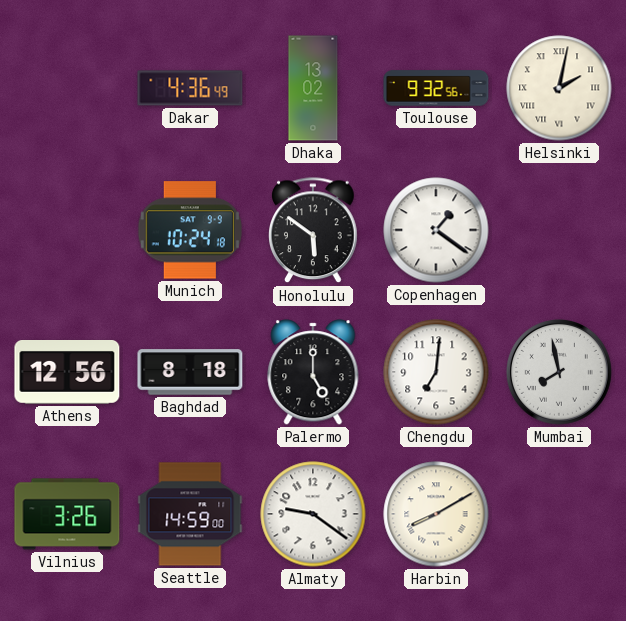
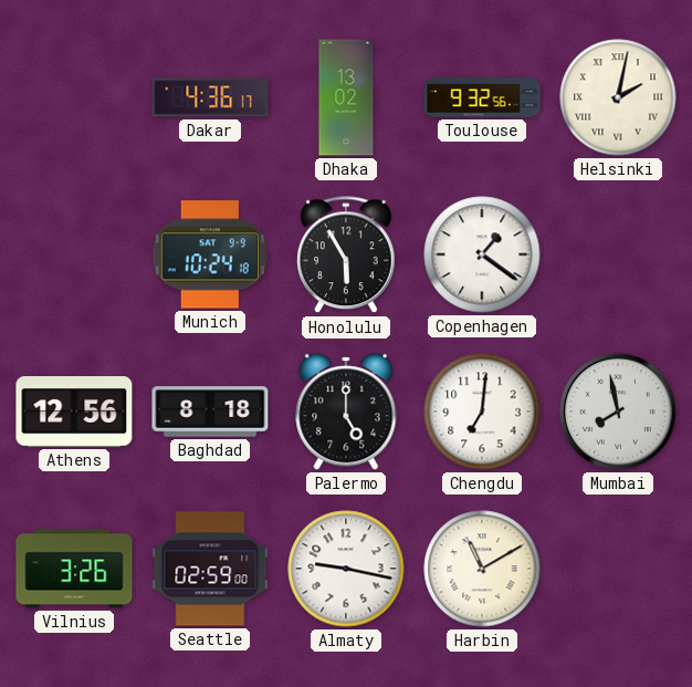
Dakar: 4:36:49 -> 4:36:17 (210, 97)
Honolulu: 5:51 -> 5:55 (347, 256)
Seattle: 14:59 -> 02:59 (210, 569)
Almaty: 9:21 -> 9:17 (346, 569)
Harbin: 8:10 -> 11:10 (482, 569)
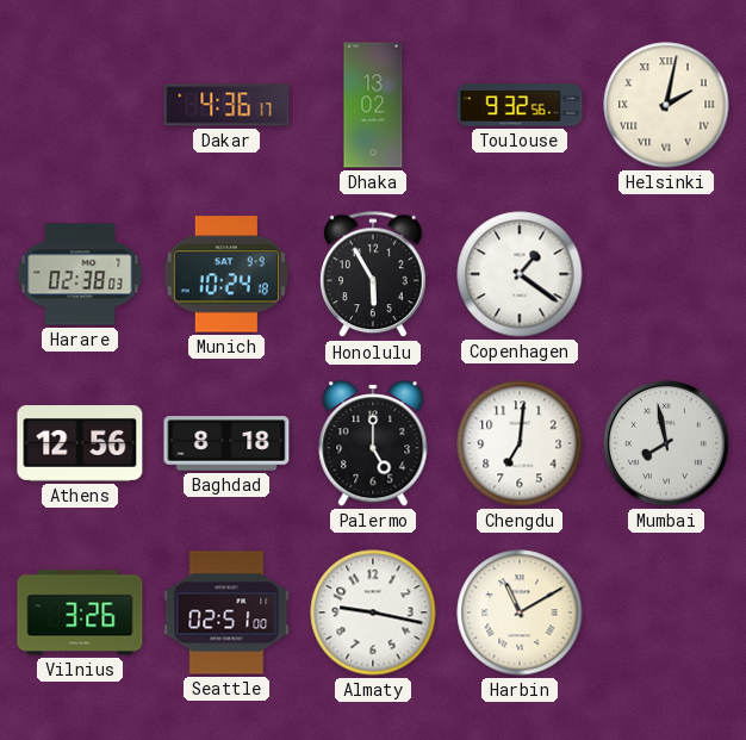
Harare: none -> 02:38 (80, 274)
Seattle: 02:59 -> 02:51 (226, 612)
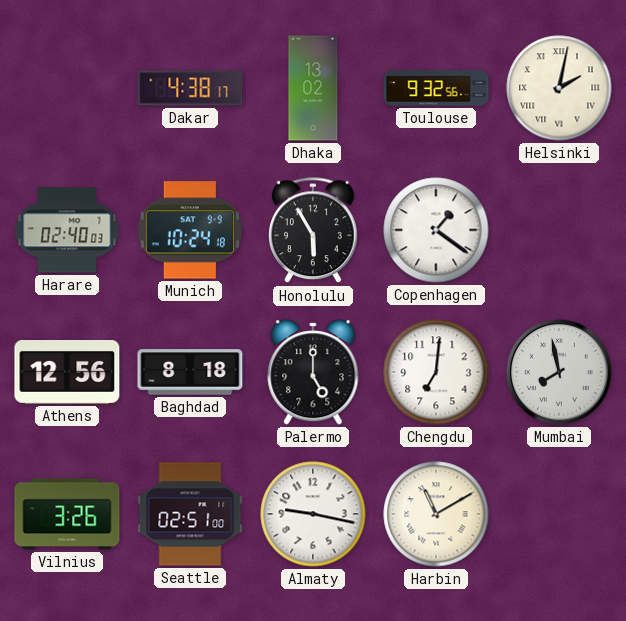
Dakar: 4:36 -> 4:38 (190, 88)
Harare: 02:38 -> 02:40 (67, 230)
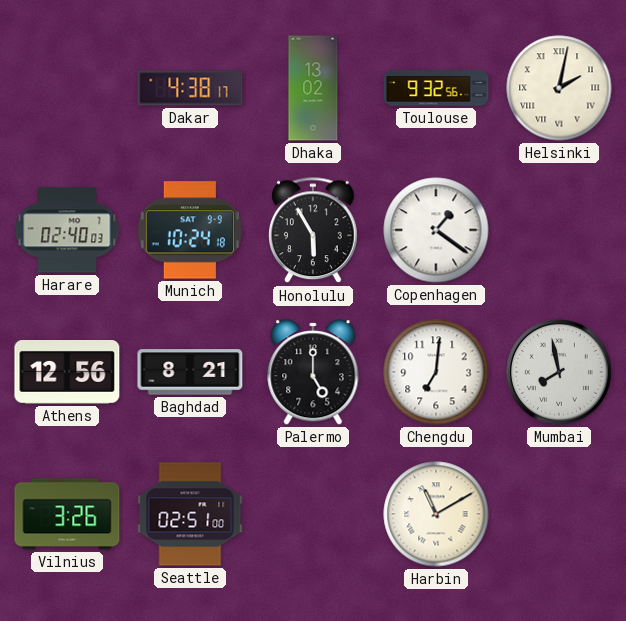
Baghdad: 8:18 -> 8:21 (190, 372)
Almaty: 9:17 -> none (313, 514)
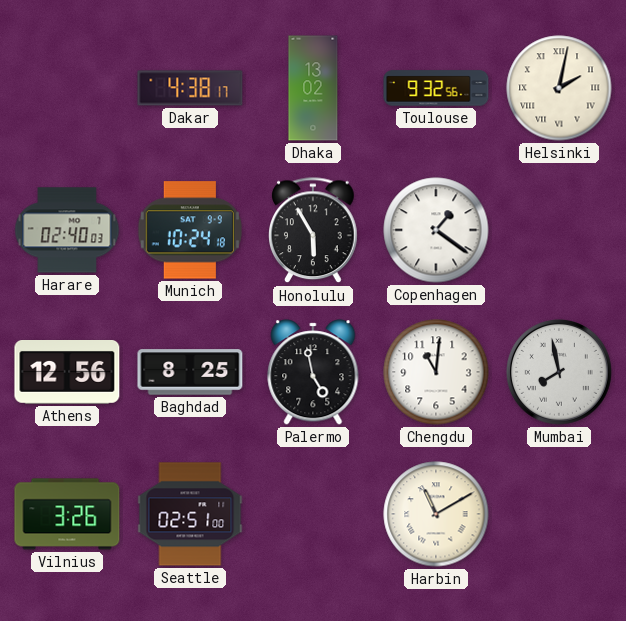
Baghdad: 8:21 -> 8:25 (190, 372)
Palermo: 5:00 -> 4:58 (313, 372)
Chengdu: 7:01 -> 11:01 (436, 372)
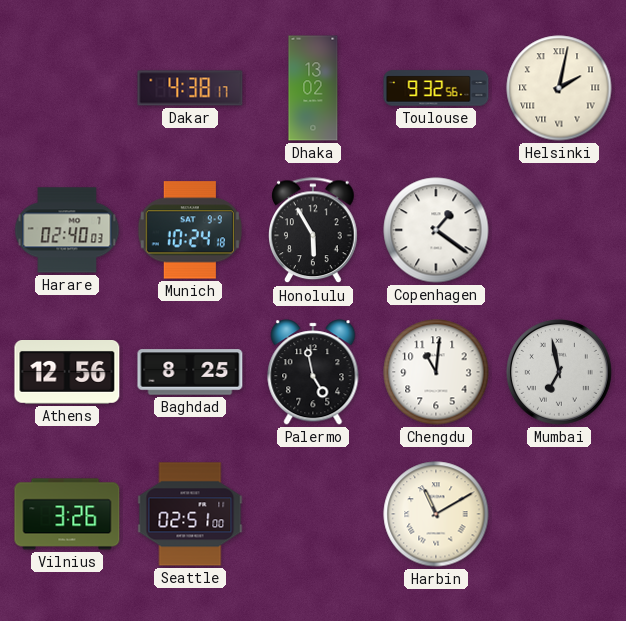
Mumbai: 7:58 -> 6:58 (560, 373)
